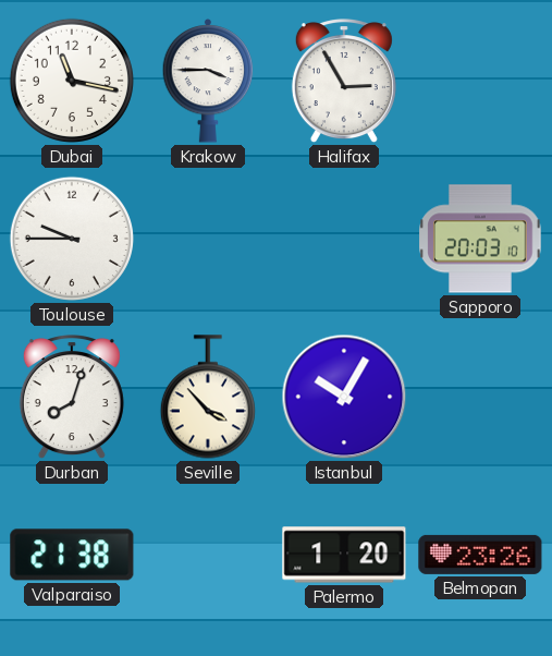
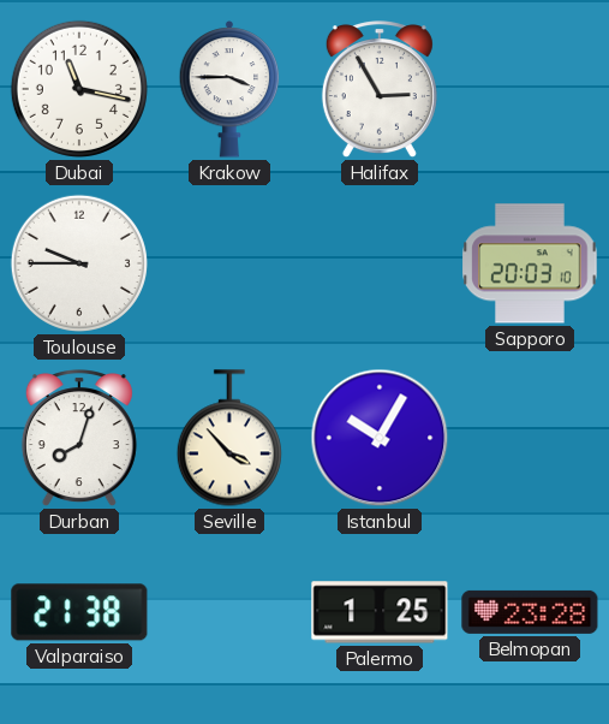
Palermo: 1:20 -> 1:25 (380, 612)
Belmopan: 23:26 -> 23:28 (530, 612)
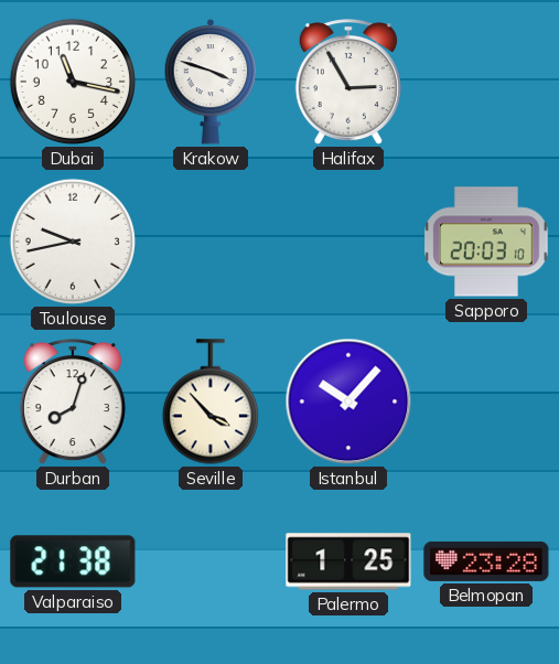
Krakow: 3:45 -> 3:48 (211, 82)
Toulouse: 9:45 -> 9:43 (73, 242)
Istanbul: 10:05 -> 10:07 (348, 401)
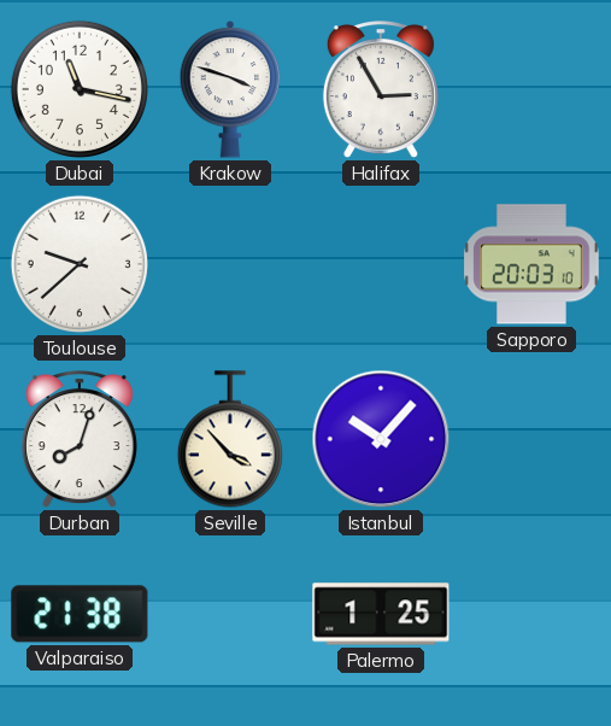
Toulouse: 9:43 -> 9:38 (80, 264)
Belmopan: 23:28 -> none (486, 561)
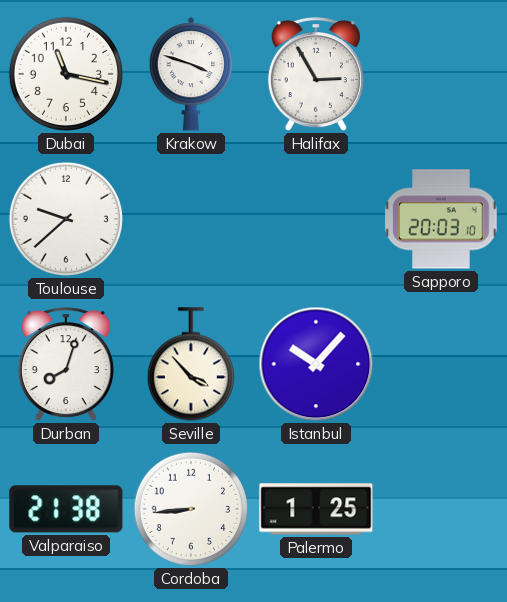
Cordoba: none -> 8:44 (191, 509)
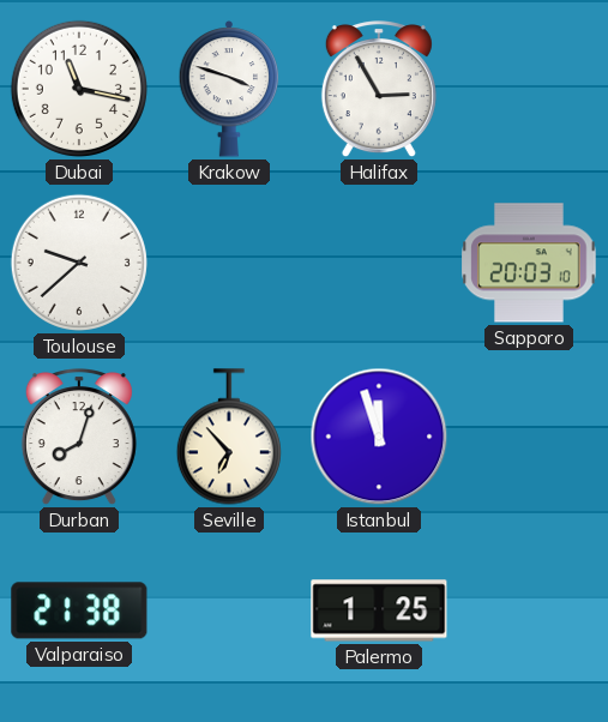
Seville: 3:53 -> 6:53 (229, 437)
Istanbul: 10:07 -> 11:57 (379, 437)
Cordoba: 8:44 -> none (191, 509)
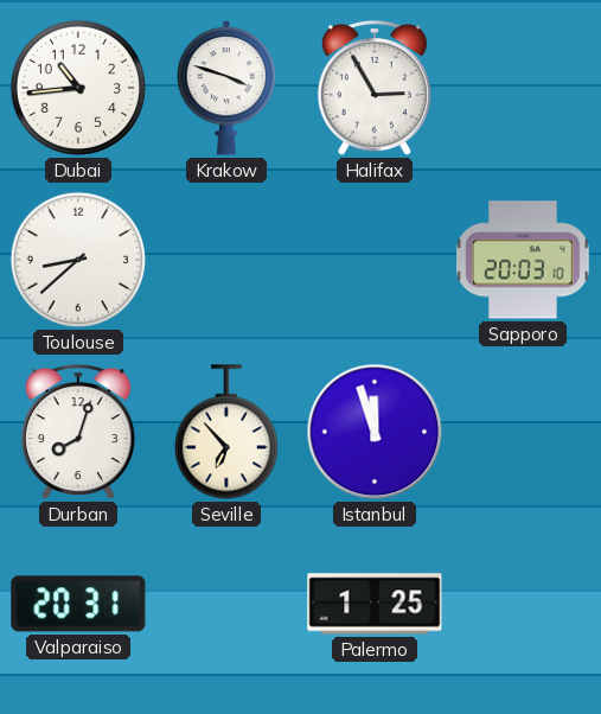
Dubai: 11:17 -> 10:44 (78, 88)
Toulouse: 9:38 -> 8:38 (78, 260)
Valparaiso: 21:38 -> 20:31 (78, 604)
